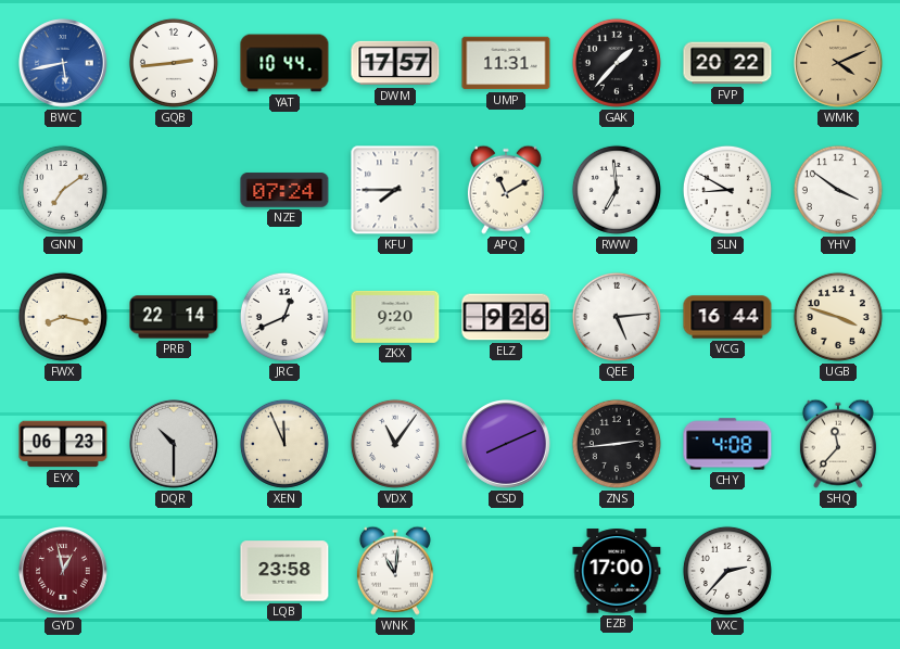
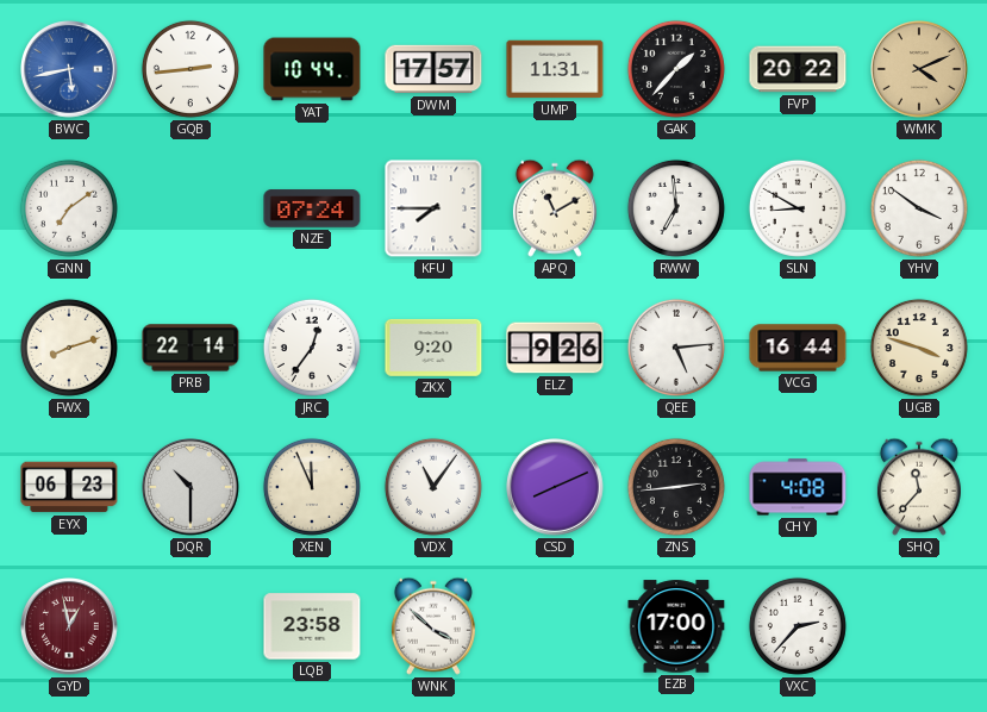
FWX: 8:17 -> 8:12 (69, 348)
JRC: 12:41 -> 12:36 (312, 348)
WNK: 11:01 -> 3:52 (433, 626)
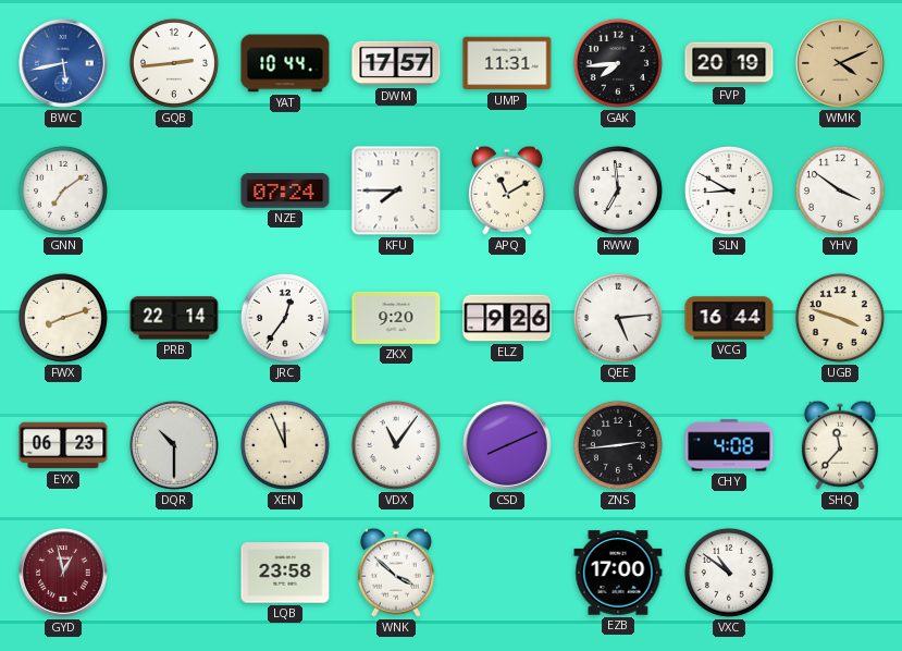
GAK: 1:37 -> 7:44 (618, 63)
FVP: 20:22 -> 20:19 (729, 63)
VXC: 2:37 -> 10:51 (729, 573)
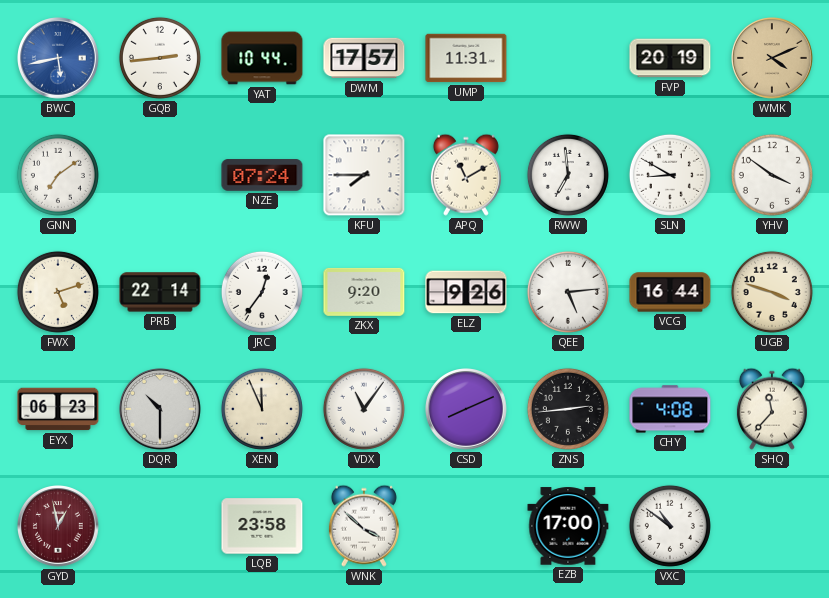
GAK: 7:44 -> none (618, 63)
FWX: 8:12 -> 5:12 (58, 292)
